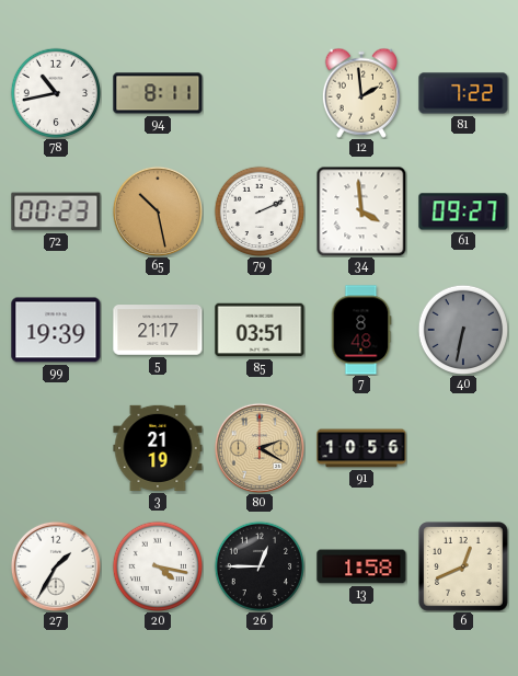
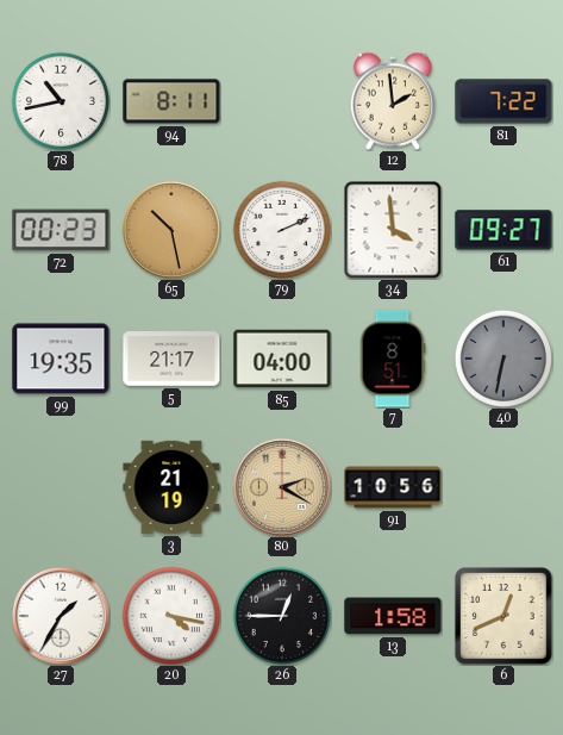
99: 19:39 -> 19:35 (61, 359)
85: 03:51 -> 04:00 (282, 359)
7: 8:48 -> 8:51 (393, 359)
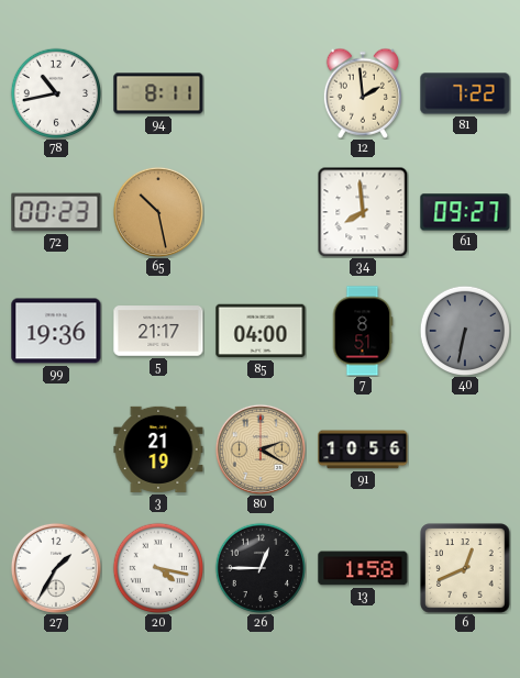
79: 2:11 -> none (282, 230)
34: 3:59 -> 7:59 (363, 212)
99: 19:35 -> 19:36 (56, 331)
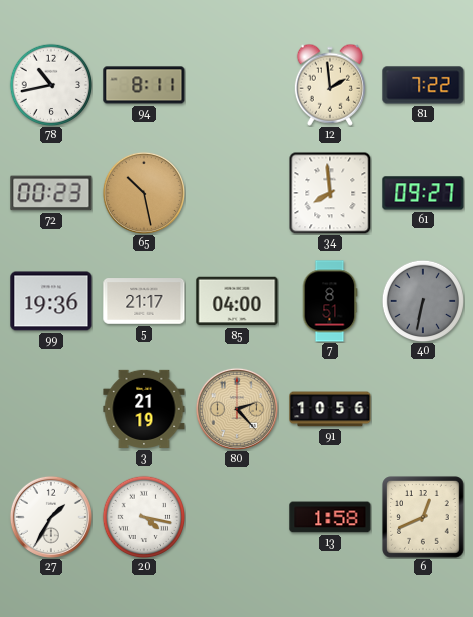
80: 2:20 -> 2:23 (237, 409)
26: 12:45 -> none (261, 568)
